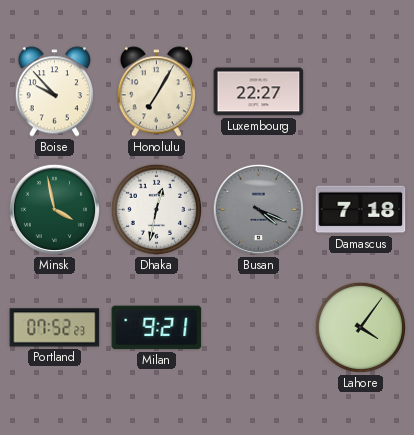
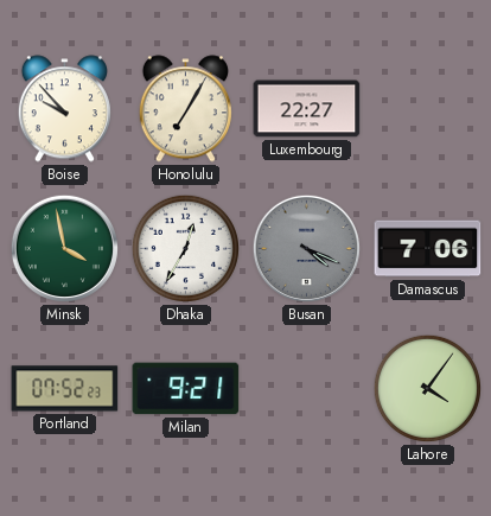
Dhaka: 12:32 -> 12:35 (185, 248)
Damascus: 7:18 -> 7:06 (428, 249)
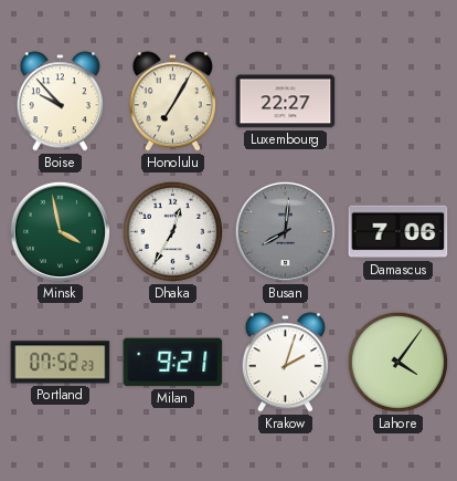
Busan: 4:19 -> 8:01 (285, 231)
Krakow: none -> 2:03 (285, 363)
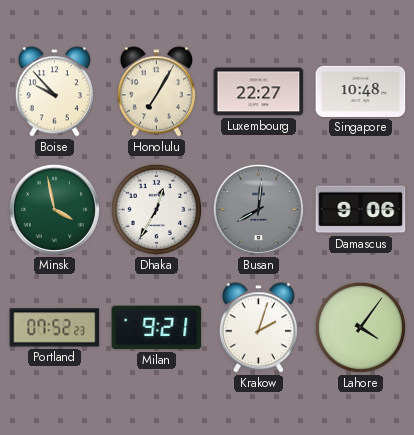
Singapore: none -> 10:48 (361, 91)
Damascus: 7:06 -> 9:06 (361, 210)
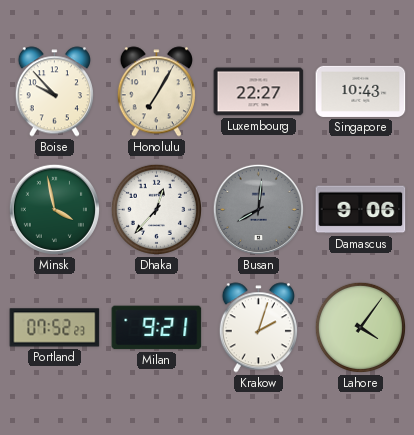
Singapore: 10:48 -> 10:43 (361, 91)
Dhaka: 12:35 -> 12:37 (156, 209)
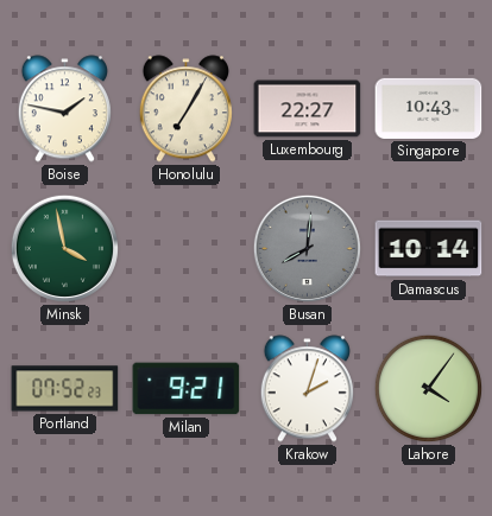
Boise: 9:53 -> 1:47 (64, 109)
Dhaka: 12:37 -> none (156, 209)
Damascus: 9:06 -> 10:14 (429, 249)
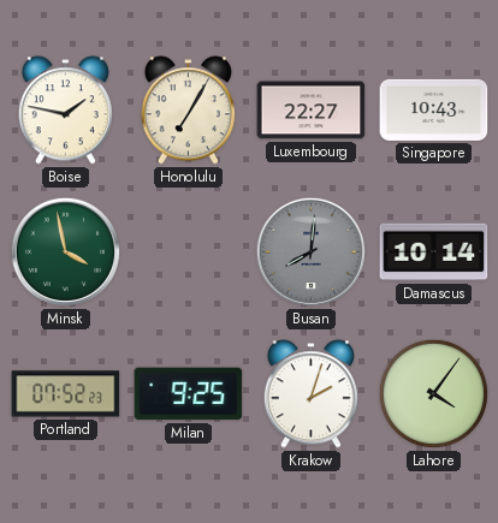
Milan: 9:21 -> 9:25 (189, 394)
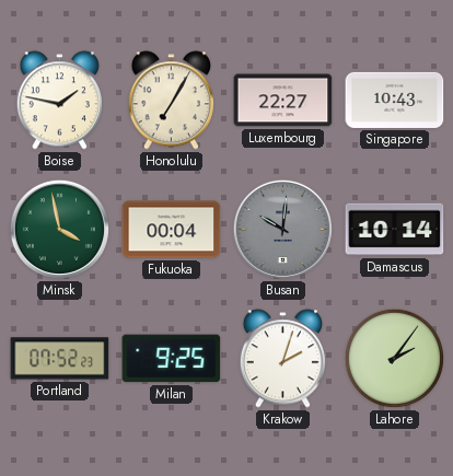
Fukuoka: none -> 00:04 (172, 230)
Busan: 8:01 -> 10:01 (282, 229)
Lahore: 4:06 -> 2:06 (394, 358)
